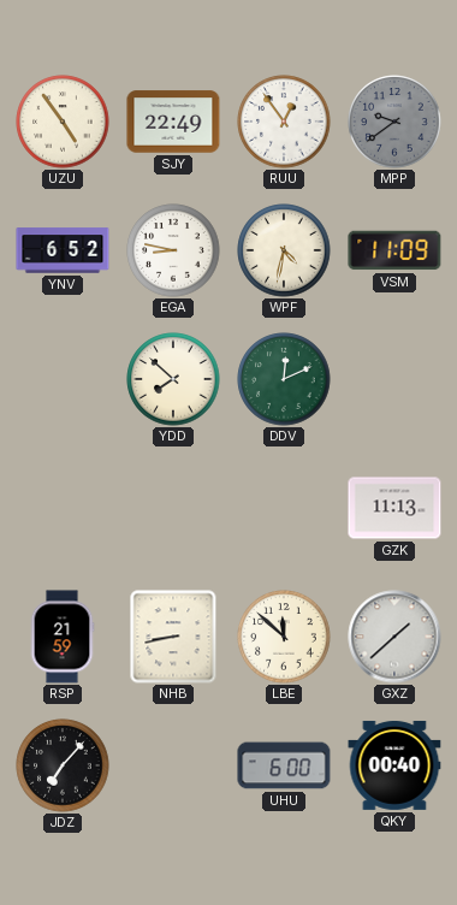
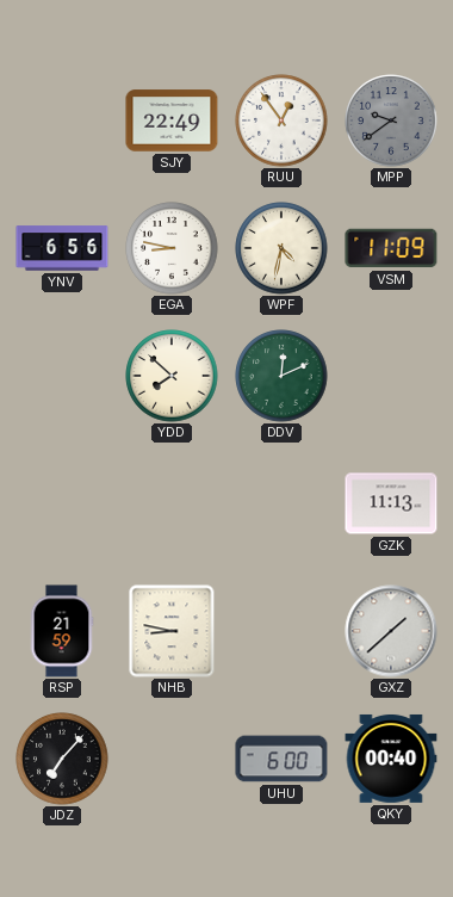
UZU: 4:54 -> none (63, 122)
YNV: 6:52 -> 6:56 (62, 248)
NHB: 8:43 -> 8:47 (172, 631)
LBE: 11:52 -> none (284, 637)
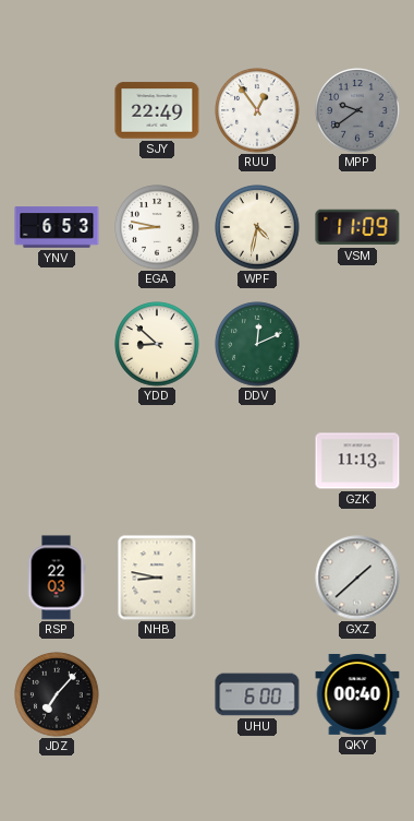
YNV: 6:56 -> 6:53 (57, 227)
YDD: 7:52 -> 8:52 (157, 344)
RSP: 21:59 -> 22:03 (57, 578)
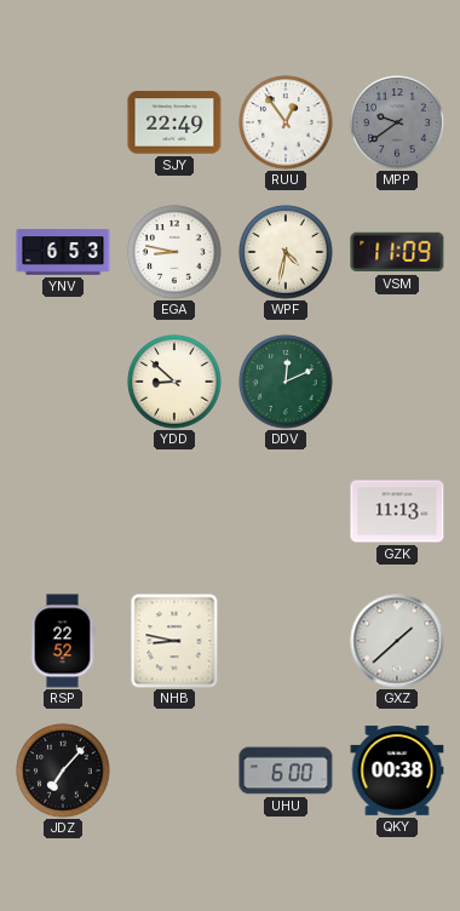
RSP: 22:03 -> 22:52 (63, 641)
QKY: 00:40 -> 00:38 (397, 770)
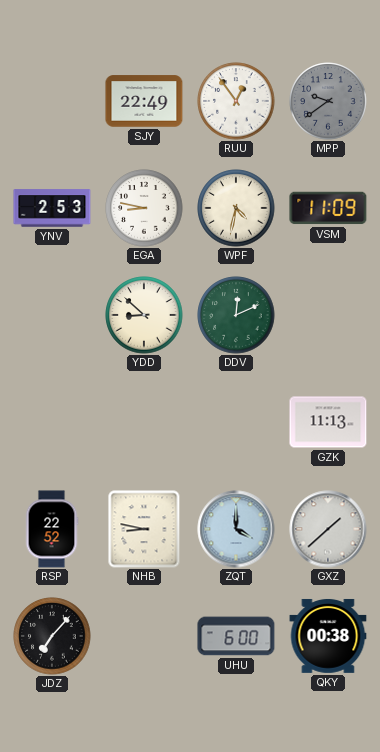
YNV: 6:53 -> 2:53 (52, 208)
ZQT: none -> 4:00 (236, 529)
